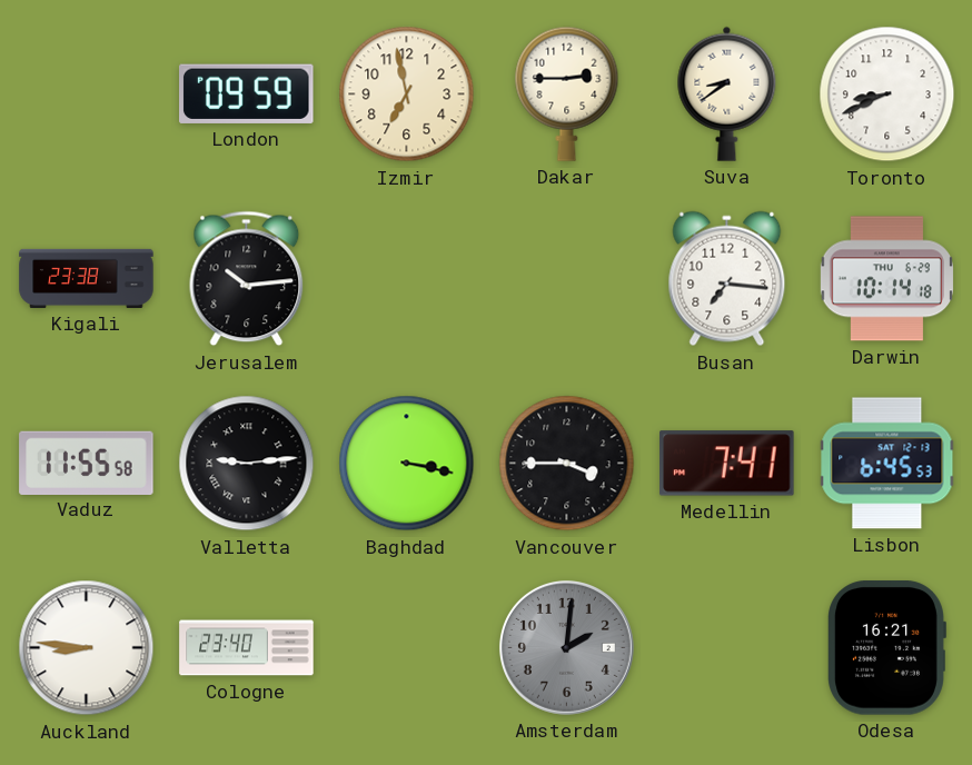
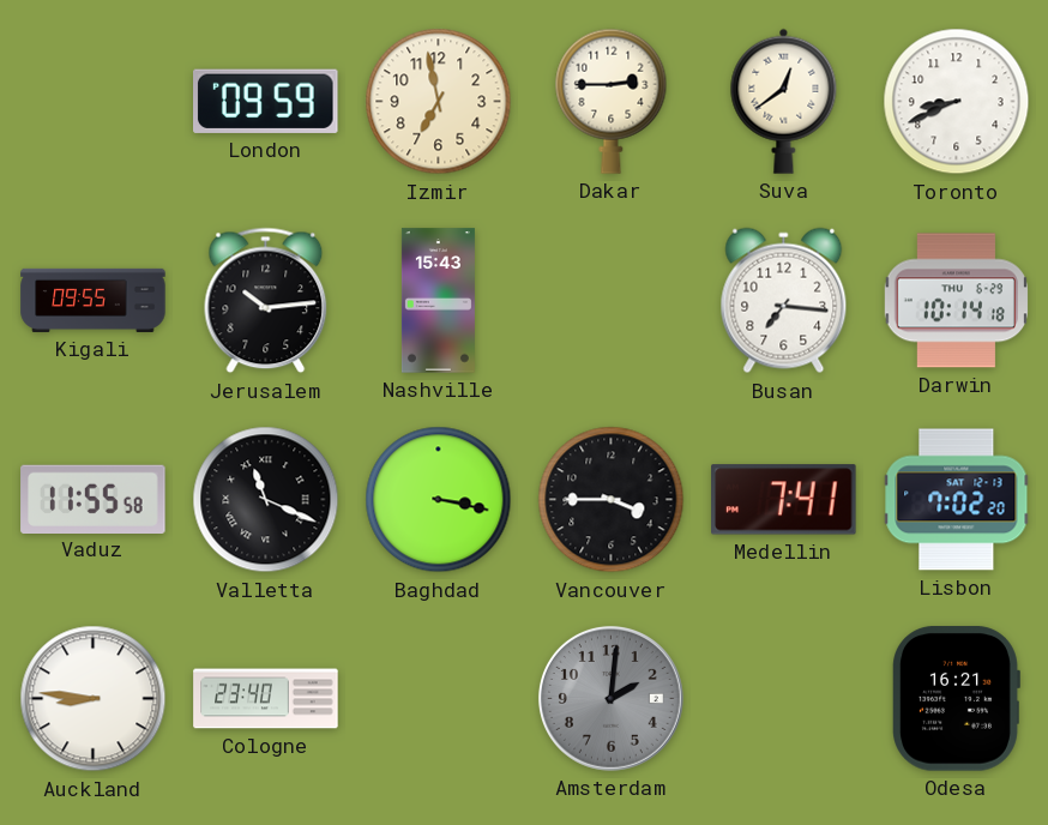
Suva: 8:39 -> 12:39 (784, 101)
Kigali: 23:38 -> 09:55 (94, 300)
Nashville: none -> 15:43 (438, 301)
Valletta: 9:14 -> 11:19 (266, 500)
Lisbon: 6:45 -> 7:02 (957, 500)
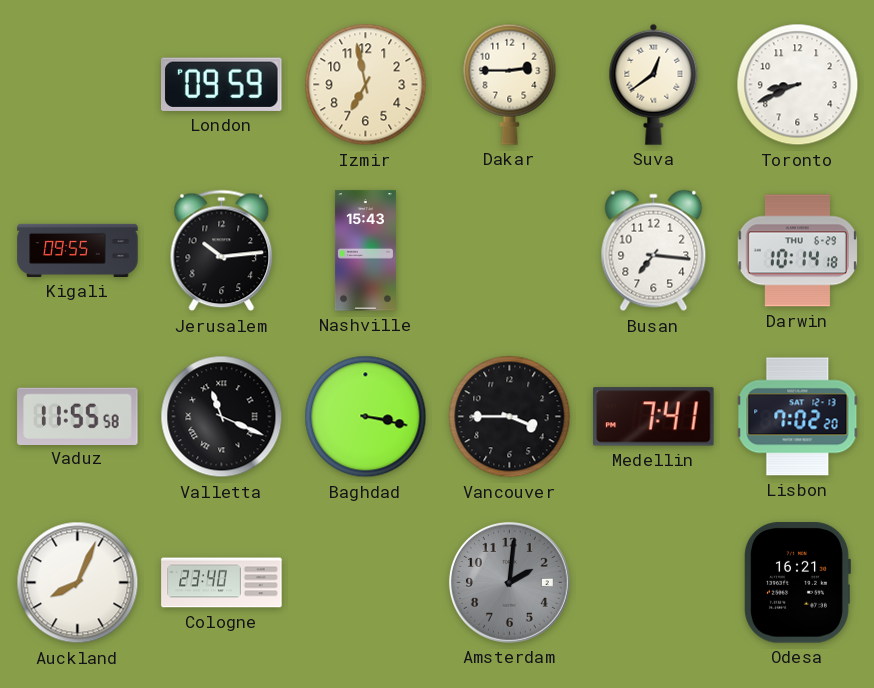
Auckland: 8:46 -> 8:04 (78, 583)
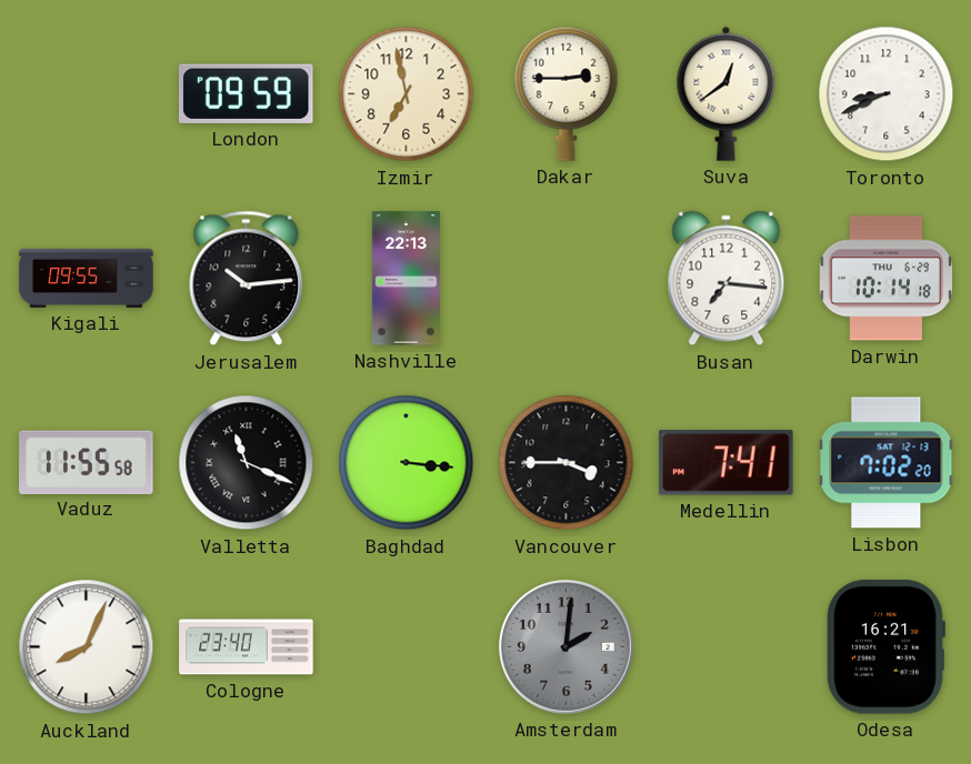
Nashville: 15:43 -> 22:13 (406, 279)
Baghdad: 3:17 -> 3:16 (407, 463)
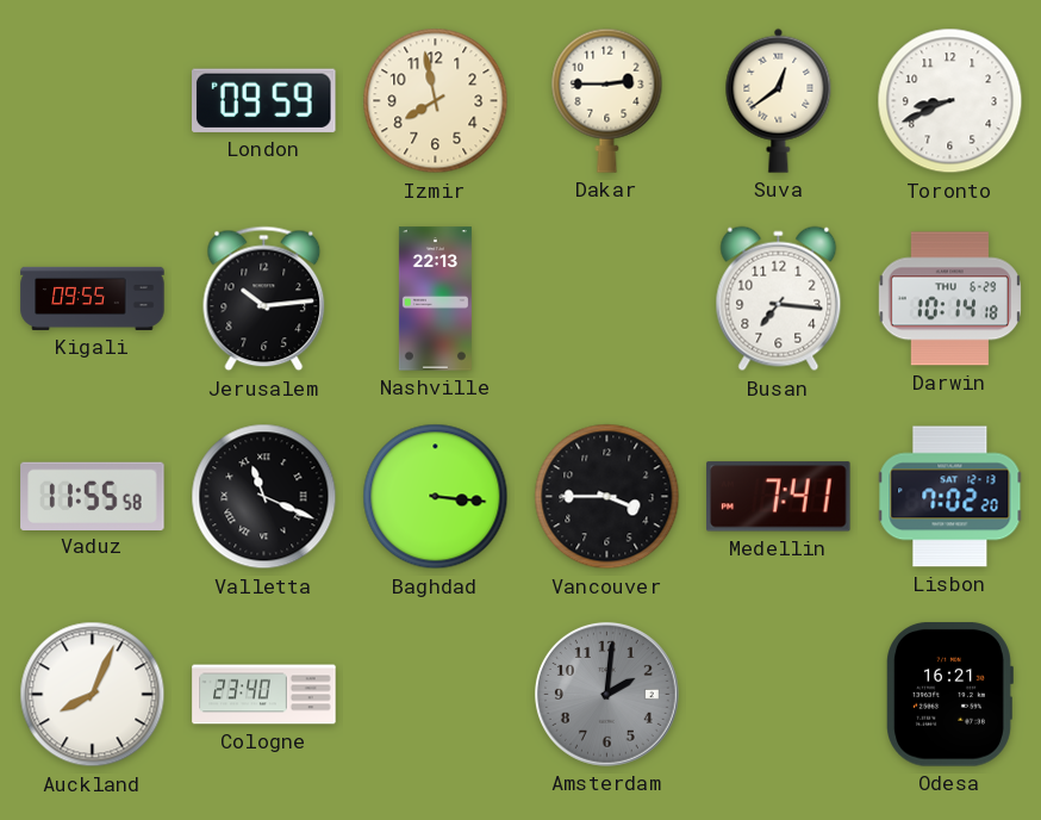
Izmir: 6:58 -> 7:58 (436, 101)
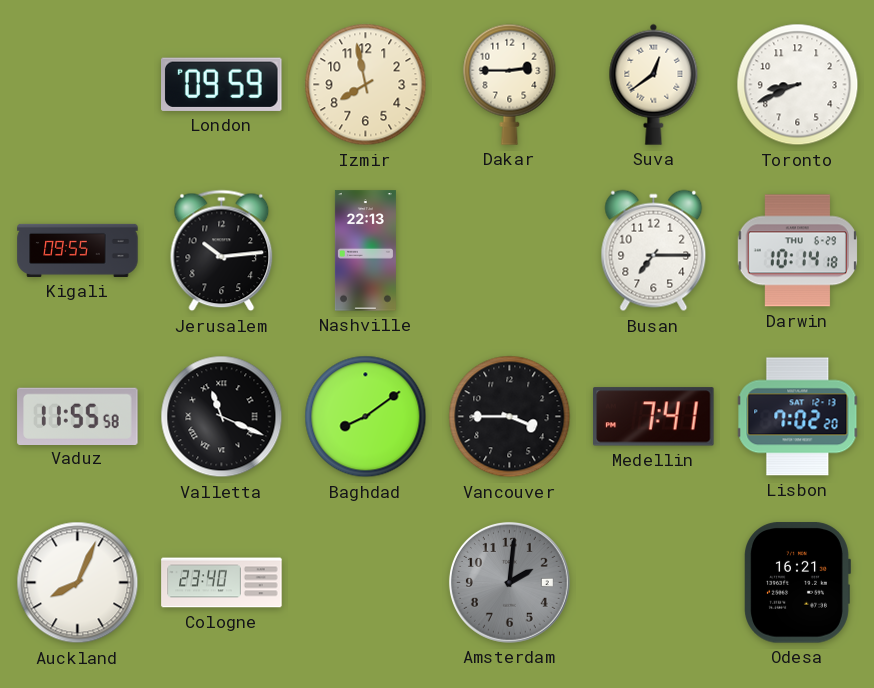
Busan: 7:16 -> 7:15 (654, 251)
Baghdad: 3:16 -> 8:09 (366, 417)
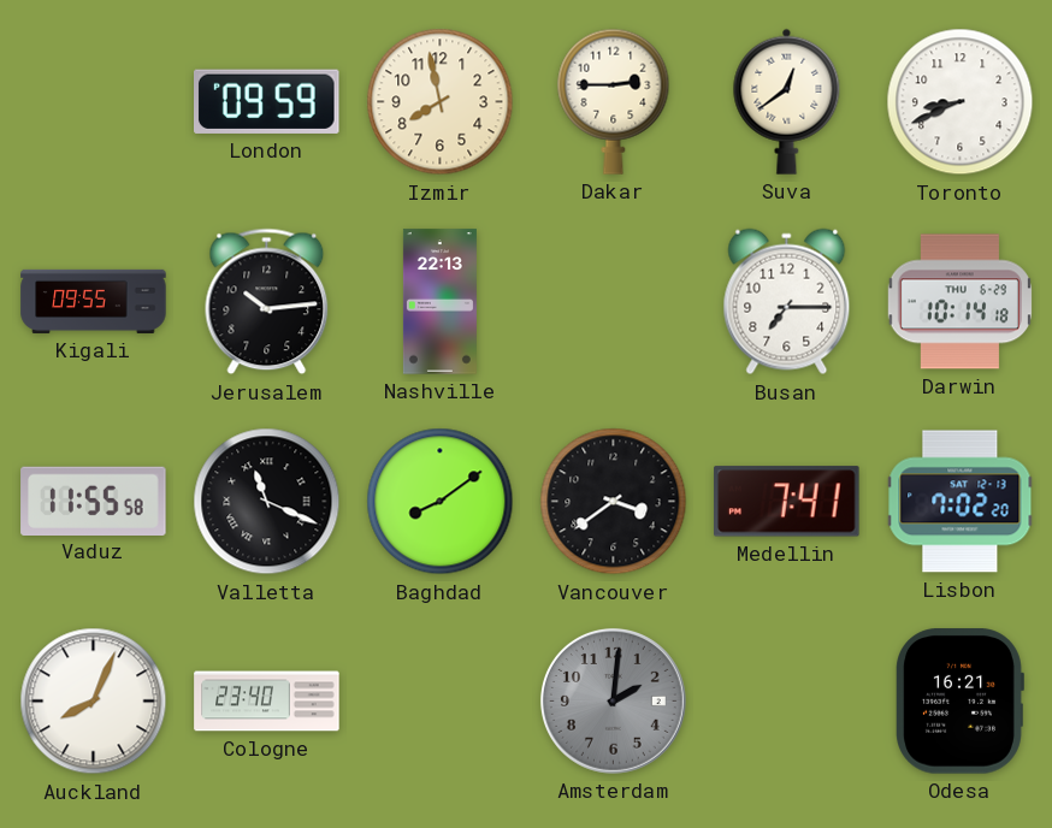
Vancouver: 3:45 -> 3:39 (614, 502)
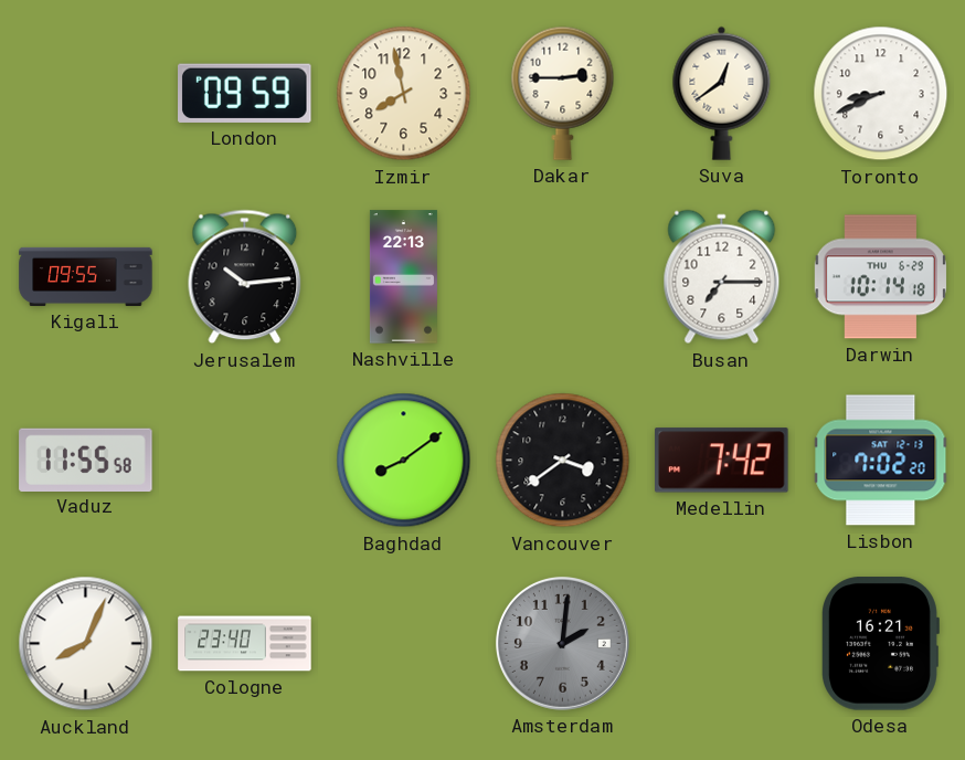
Valletta: 11:19 -> none (267, 502)
Medellin: 7:41 -> 7:42 (722, 461)
